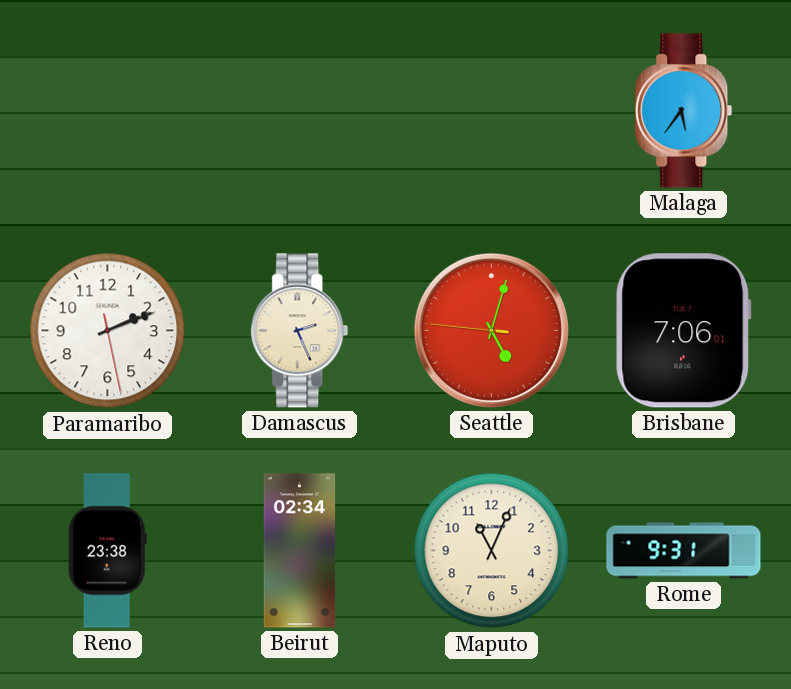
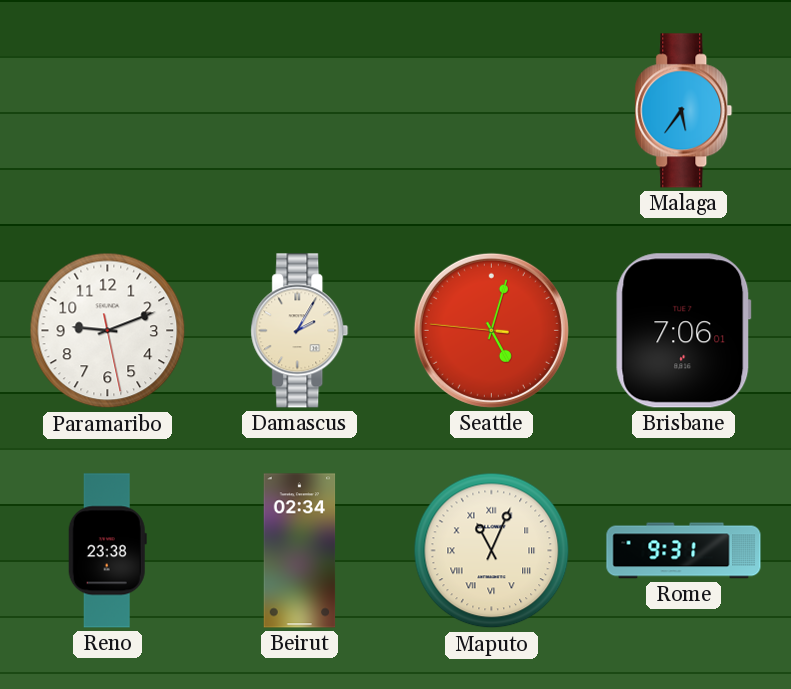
Paramaribo: 2:11 -> 9:11 (108, 331)
Damascus: 2:26 -> 2:05 (300, 331)
Maputo numerals: Arabic -> Roman (492, 551)
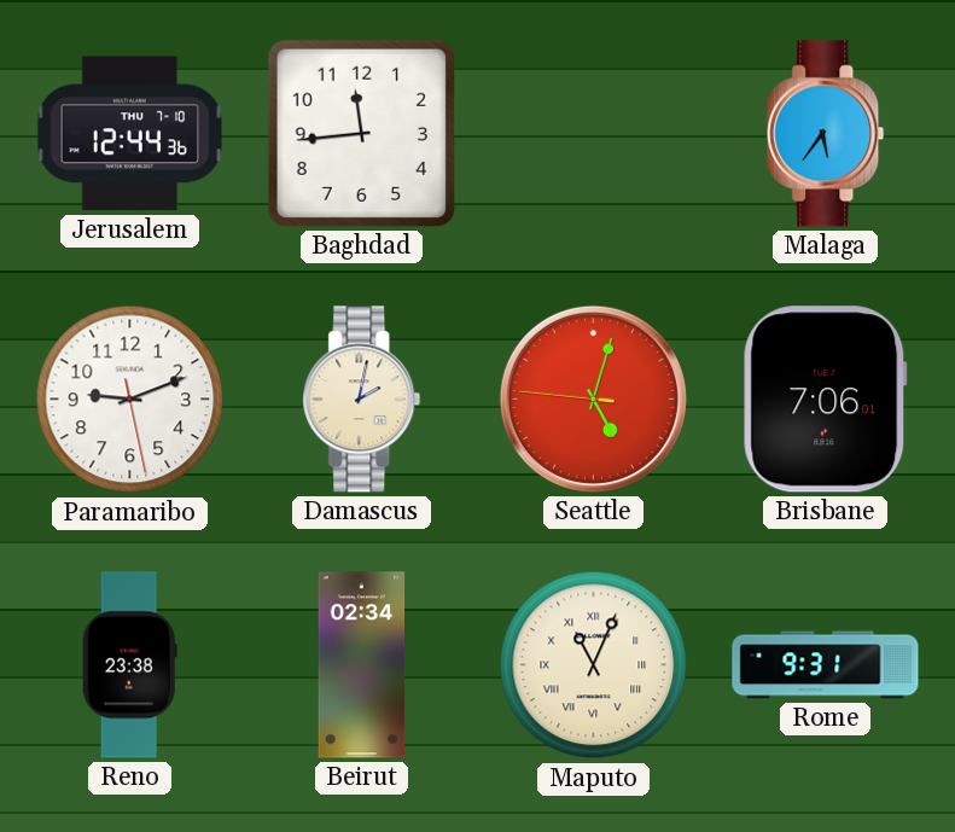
Jerusalem: none -> 12:44 (130, 134)
Baghdad: none -> 11:44 (361, 133)
Damascus: 2:05 -> 2:02 (362, 400)
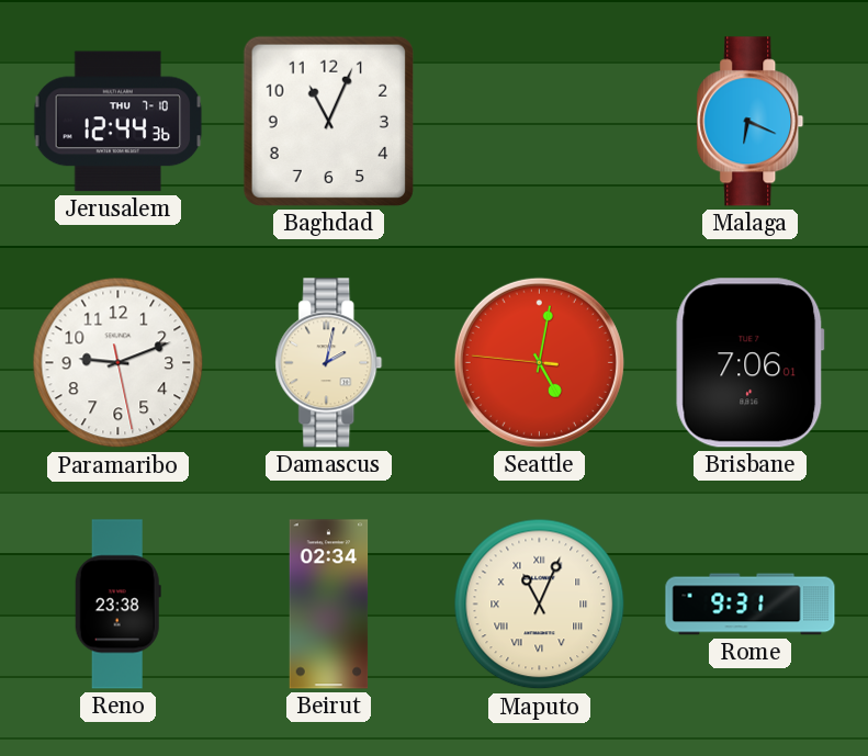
Baghdad: 11:44 -> 11:04 (328, 121)
Malaga: 5:36 -> 6:19 (751, 122)
Seattle: 5:02 -> 5:01 (539, 362)
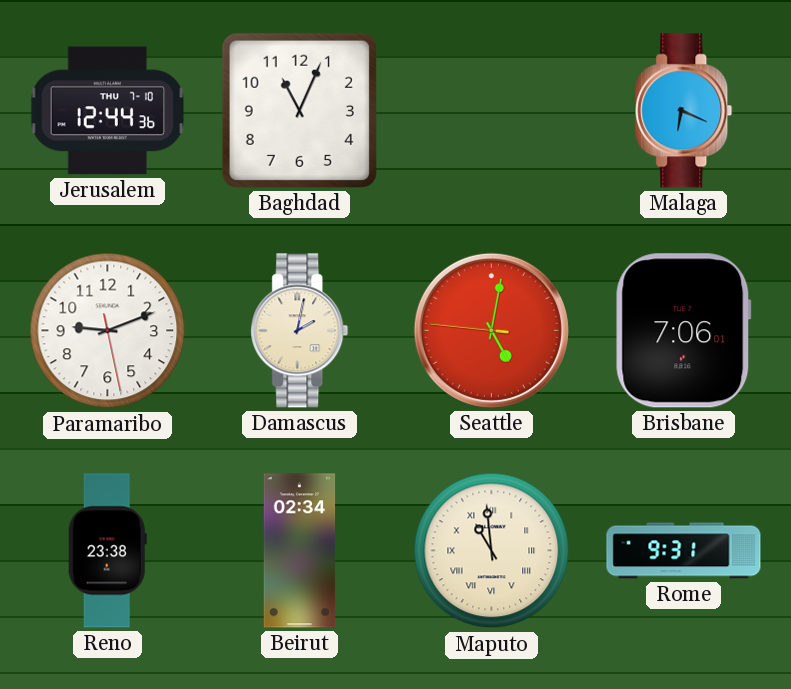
Maputo: 11:04 -> 10:59 (492, 551)
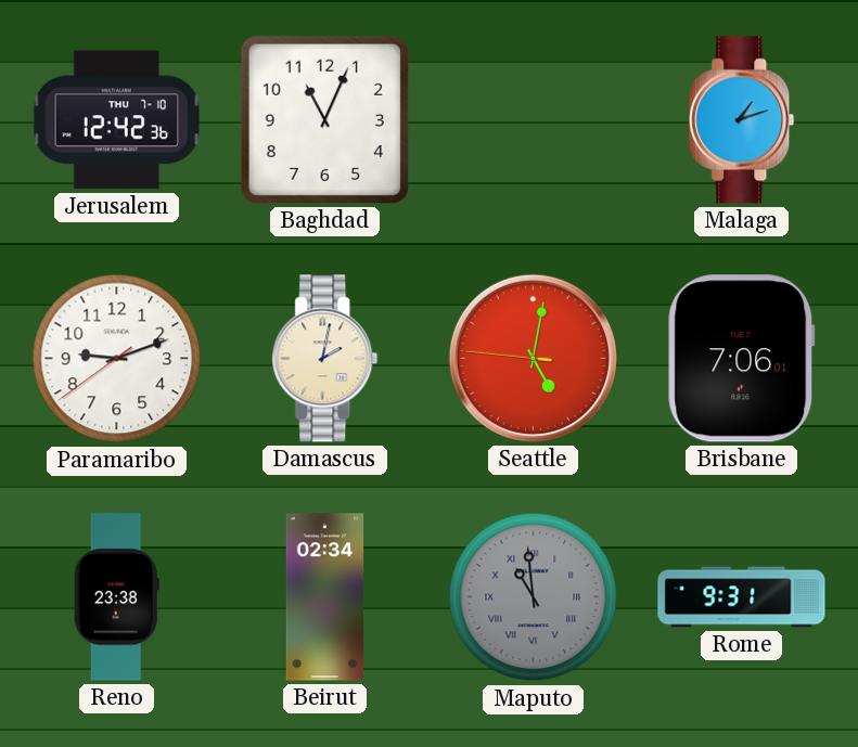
Jerusalem: 12:44 -> 12:42 (117, 120)
Malaga: 6:19 -> 1:12 (742, 120)
Paramaribo: 9:11:28 -> 9:11:39 (117, 359)
Maputo dial: cream -> grey (534, 597)
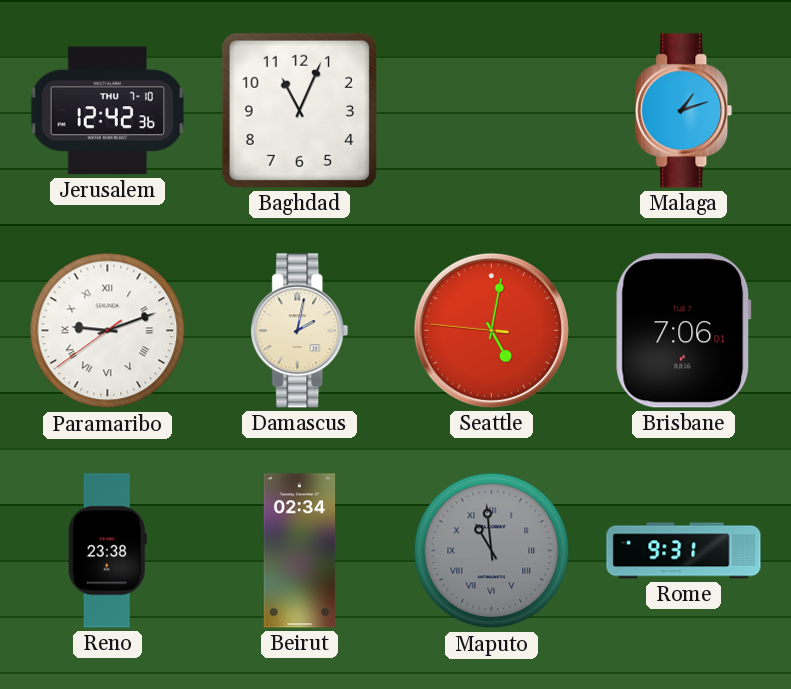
Paramaribo numerals: Arabic -> Roman (108, 331)
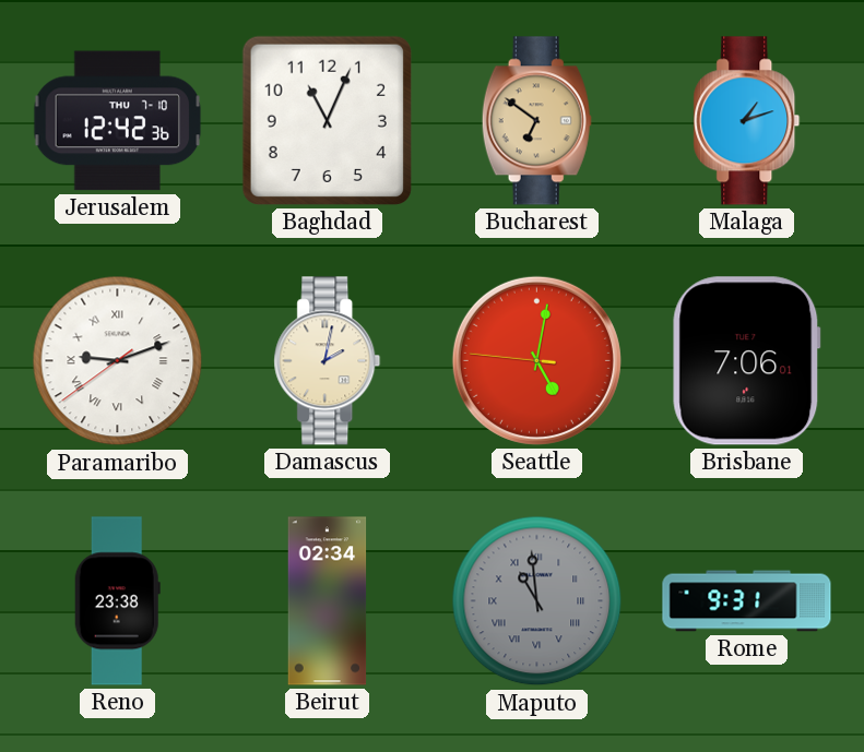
Bucharest: none -> 6:51 (536, 121)
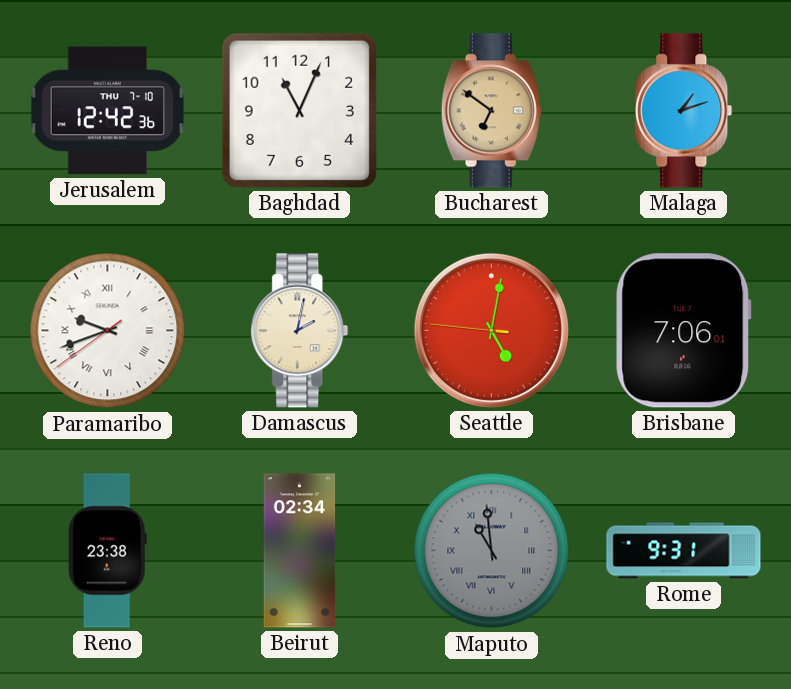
Paramaribo: 9:11 -> 9:41 (108, 331)
